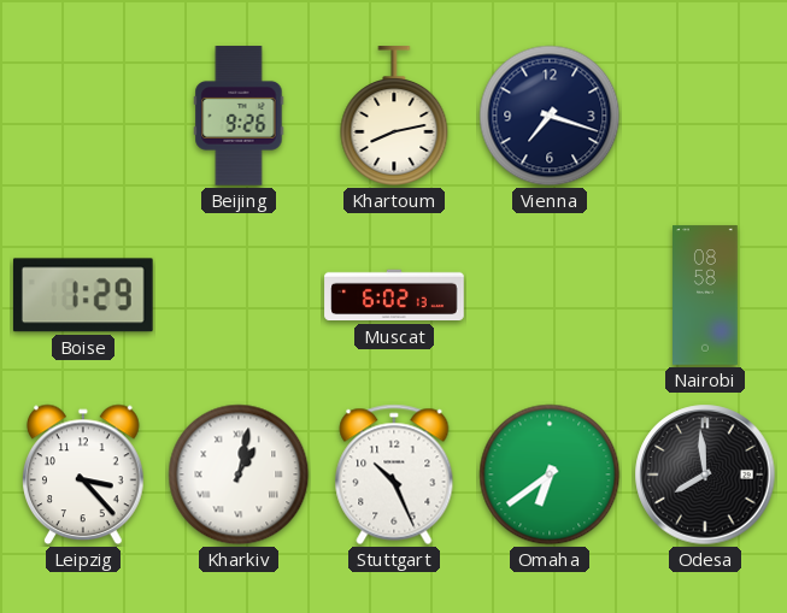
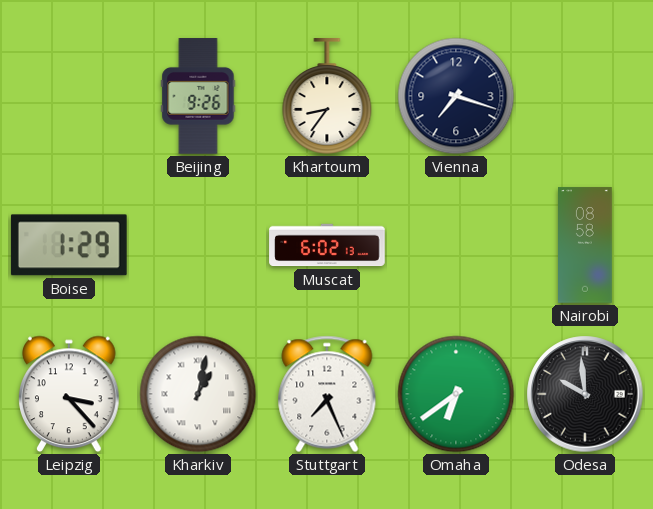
Khartoum: 8:13 -> 8:36 (327, 96)
Stuttgart: 10:26 -> 7:26 (327, 394)
Odesa: 7:59 -> 9:59 (585, 394)
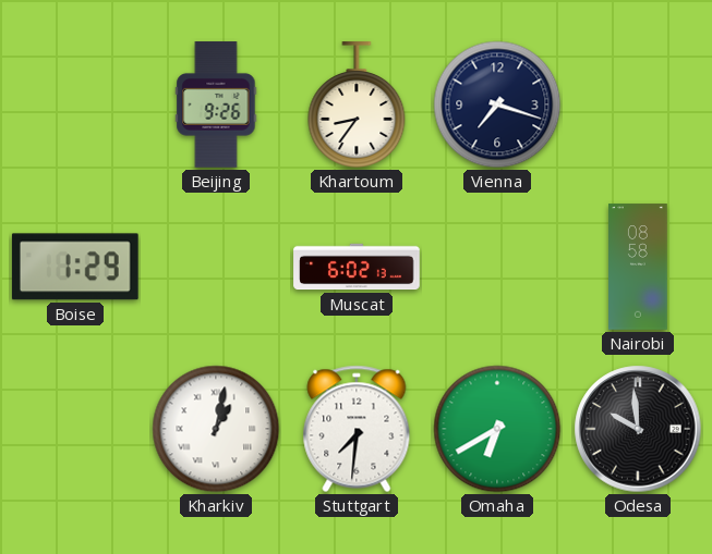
Leipzig: 3:23 -> none (70, 394)
Stuttgart: 7:26 -> 7:31 (357, 429)
Omaha: 6:39 -> 6:40 (497, 429)
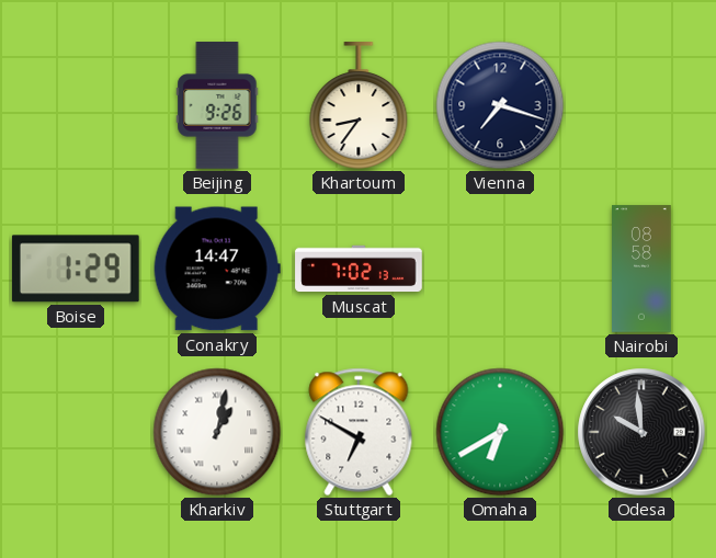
Conakry: none -> 14:47 (217, 269)
Muscat: 6:02 -> 7:02 (359, 269)
Stuttgart: 7:31 -> 6:50 (359, 432)
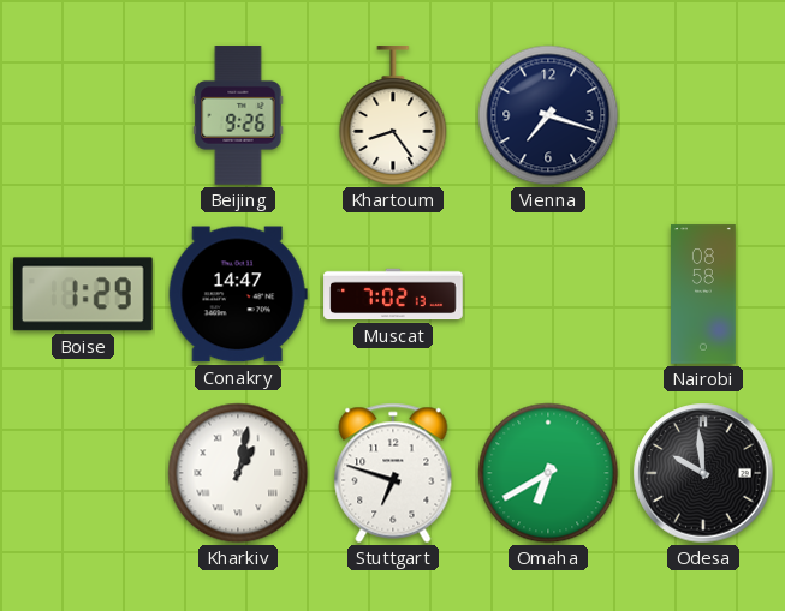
Khartoum: 8:36 -> 8:24 (393, 115)
Stuttgart: 6:50 -> 6:48 (393, 473)
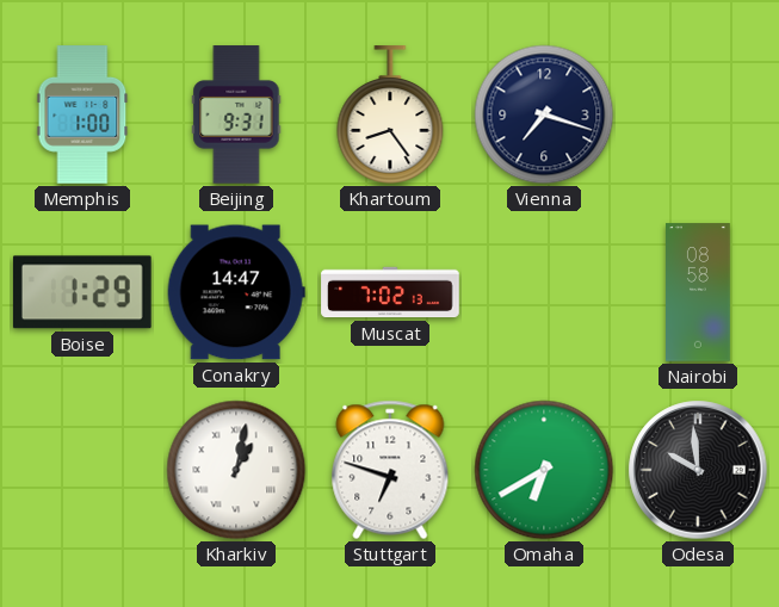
Memphis: none -> 1:00 (82, 114)
Beijing: 9:26 -> 9:31 (236, 114)
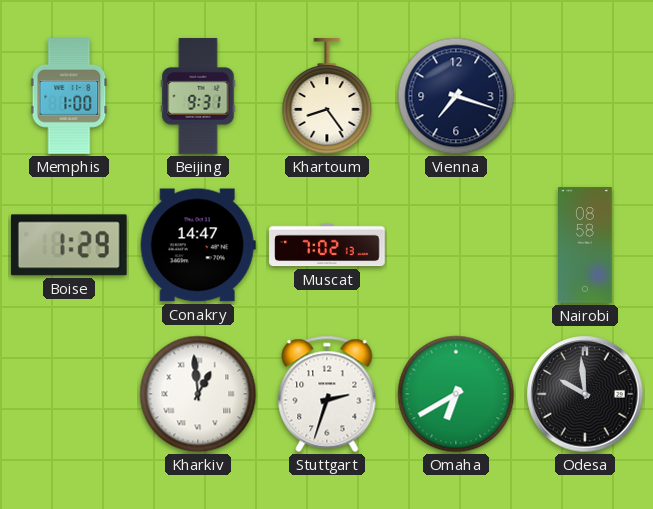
Kharkiv: 1:02 -> 12:59 (198, 394)
Stuttgart: 6:48 -> 2:33 (327, 394)
